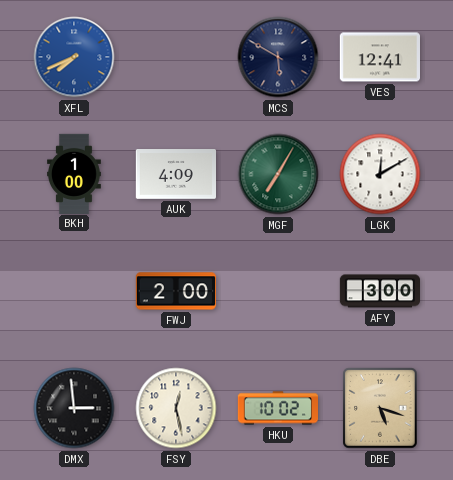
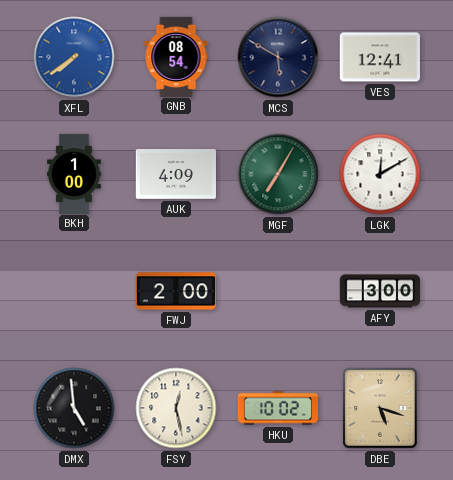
XFL: 7:41 -> 7:39 (74, 57)
GNB: none -> 08:54 (176, 56)
DMX: 2:59 -> 4:59 (74, 408)
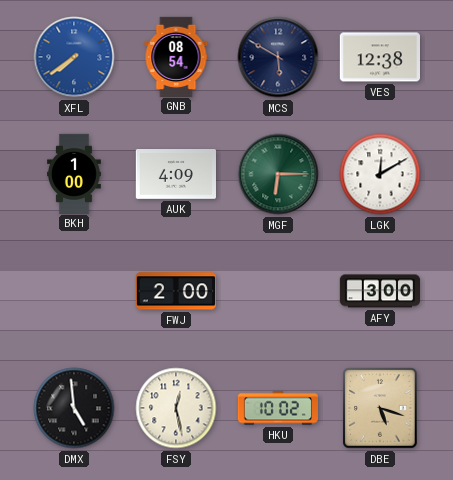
VES: 12:41 -> 12:38 (379, 57)
MGF: 7:05 -> 6:15 (278, 174)
